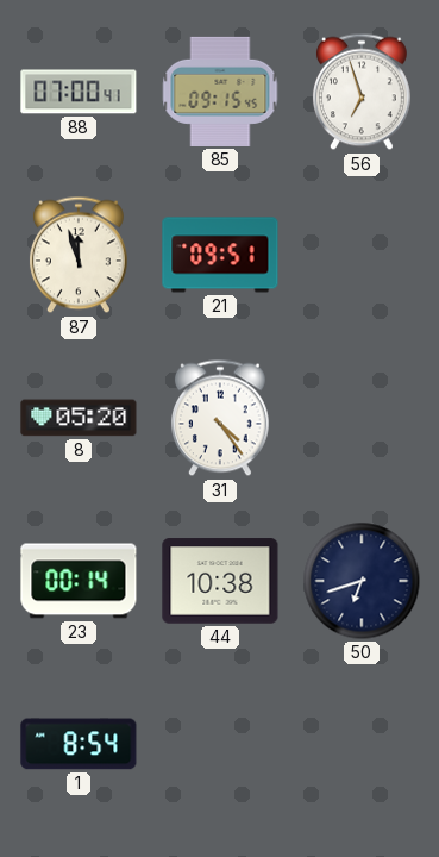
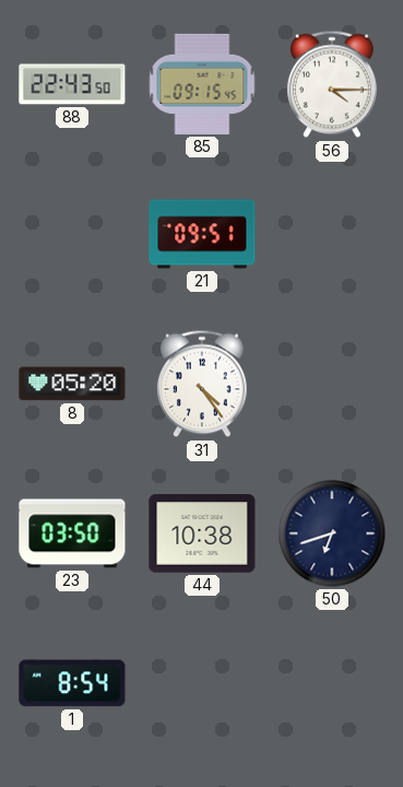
88: 07:00 -> 22:43 (72, 84)
56: 6:57 -> 4:15 (332, 84)
87: 11:57 -> none (79, 255)
23: 00:14 -> 03:50 (72, 533)
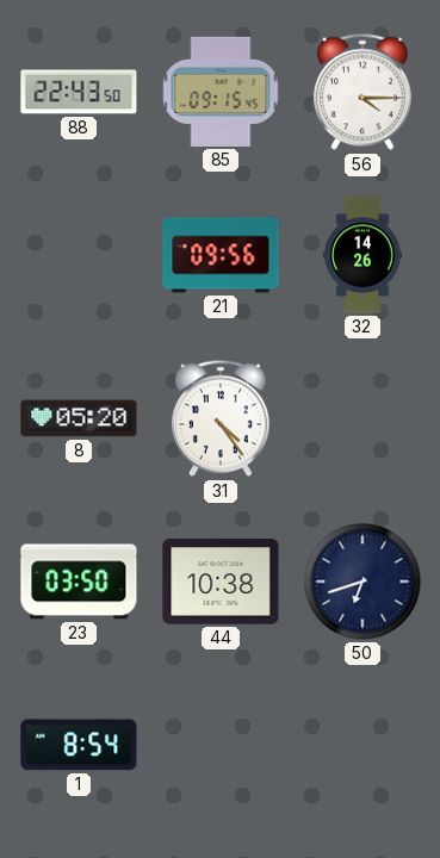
21: 09:51 -> 09:56 (221, 255)
32: none -> 14:26 (362, 255)
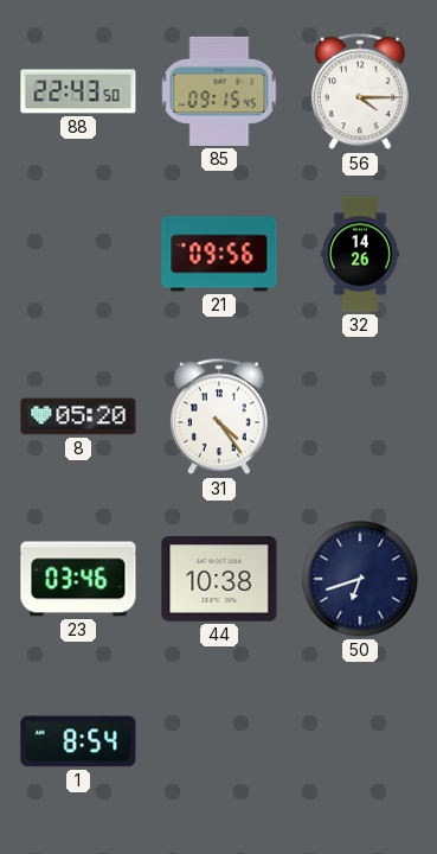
23: 03:50 -> 03:46 (78, 579)
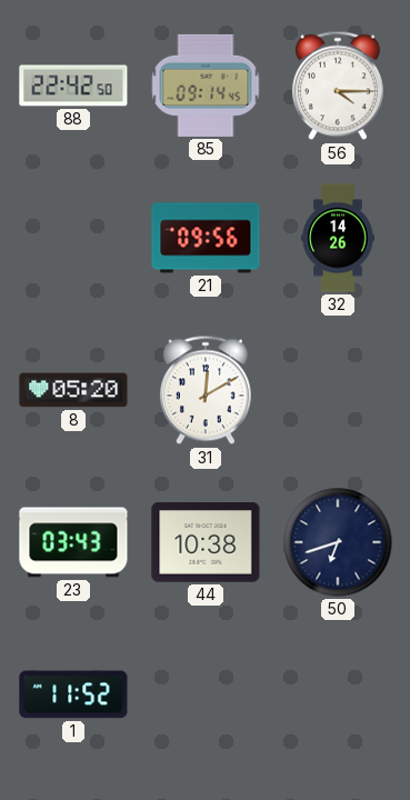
88: 22:43 -> 22:42 (73, 86)
85: 09:15 -> 09:14 (206, 86)
31: 4:24 -> 12:10 (206, 390)
23: 03:46 -> 03:43 (73, 542)
1: 8:54 -> 11:52 (73, 694)
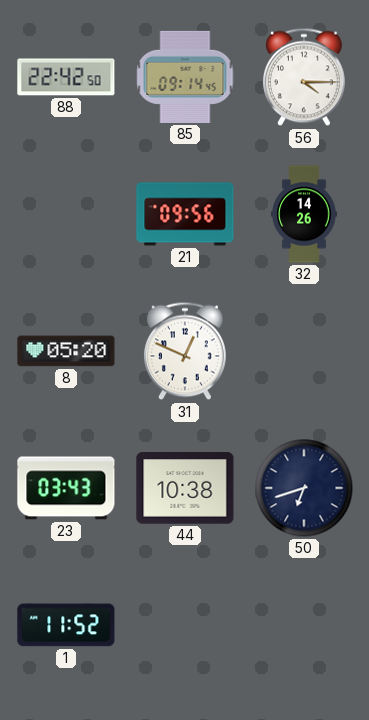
31: 12:10 -> 12:49 (185, 351)
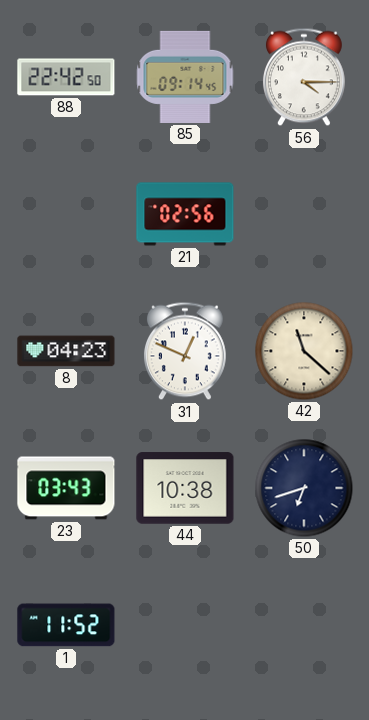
21: 09:56 -> 02:56 (185, 214)
32: 14:26 -> none (304, 214)
8: 05:20 -> 04:23 (66, 351)
42: none -> 11:22 (304, 351)
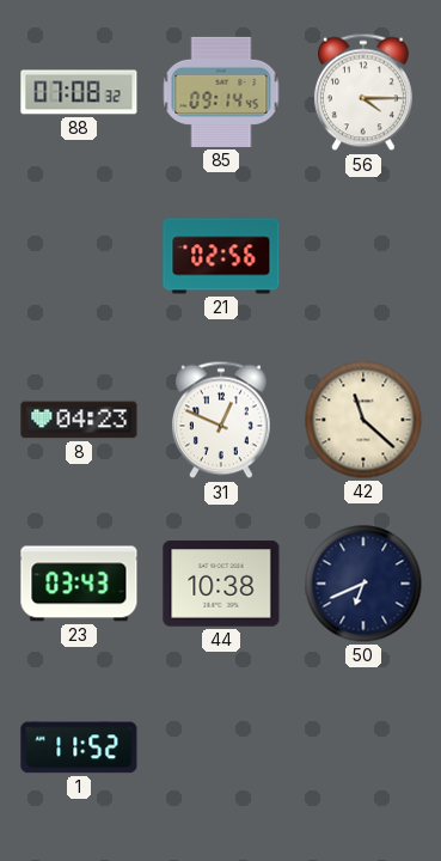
88: 22:42 -> 07:08 (79, 92)
50: 6:42 -> 6:41 (363, 584)
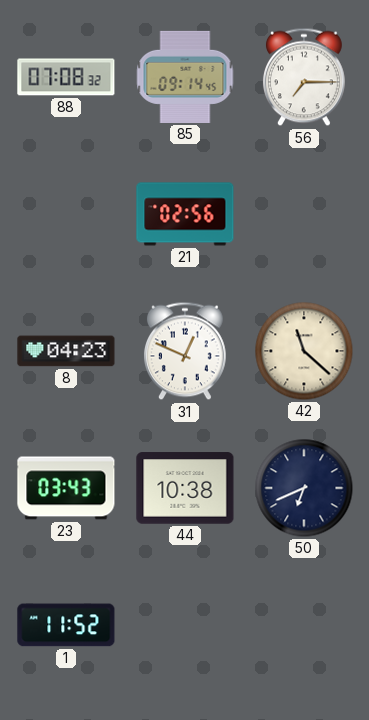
56: 4:15 -> 7:15 (304, 77)
